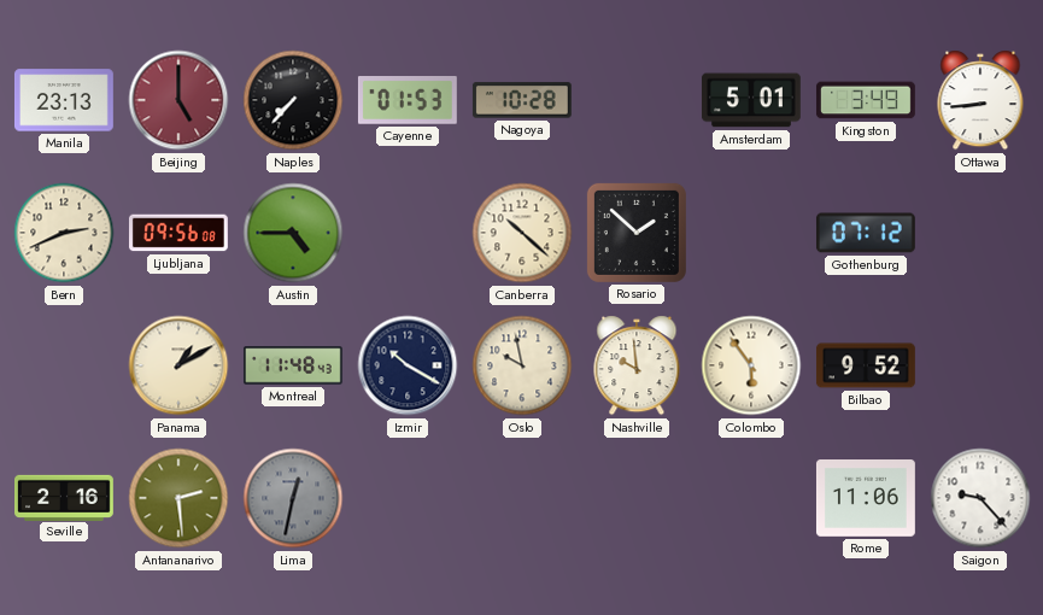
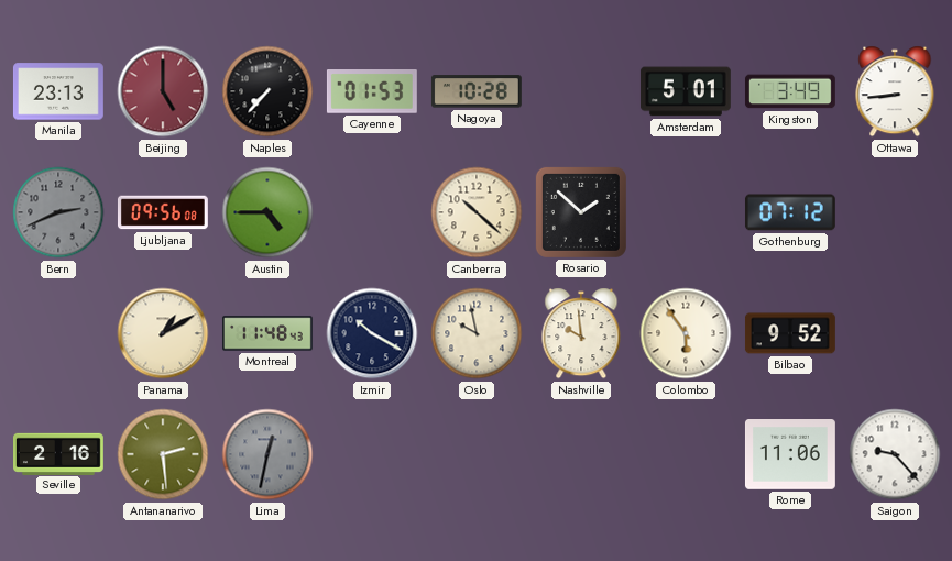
Bern dial: cream -> grey (58, 212)
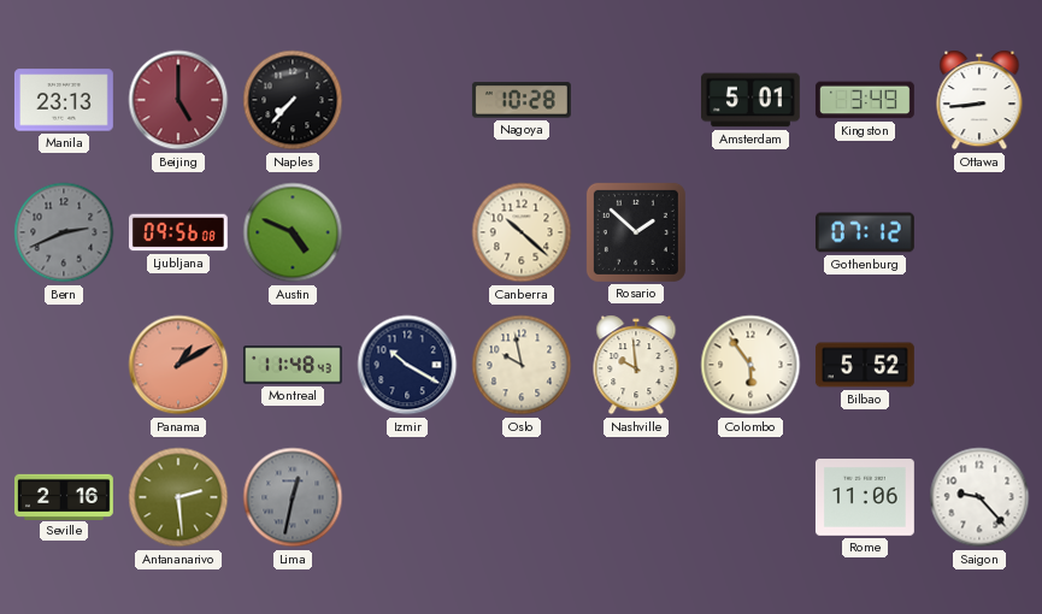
Cayenne: 01:53 -> none (372, 92)
Austin: 4:45 -> 4:49 (293, 232)
Panama dial: cream -> salmon (178, 365)
Bilbao: 9:52 -> 5:52 (865, 365)
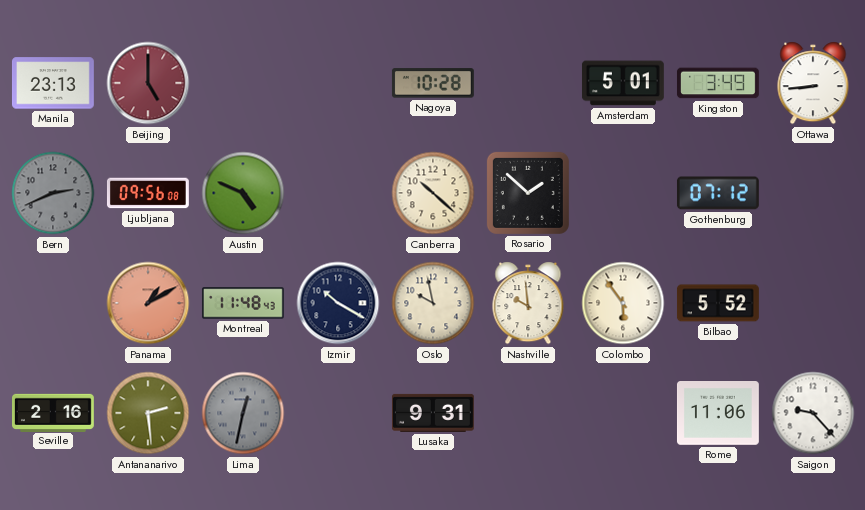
Naples: 7:37 -> none (293, 100)
Lusaka: none -> 9:31 (433, 413)
